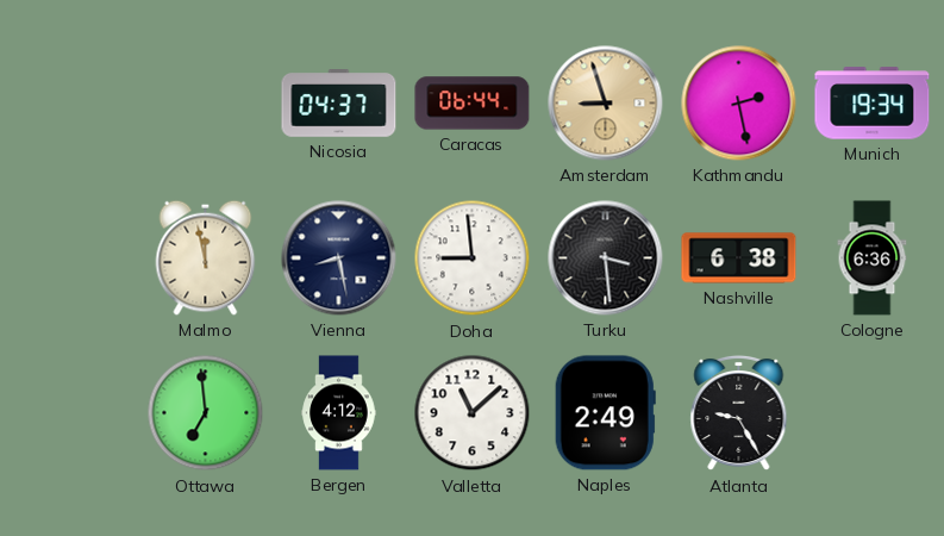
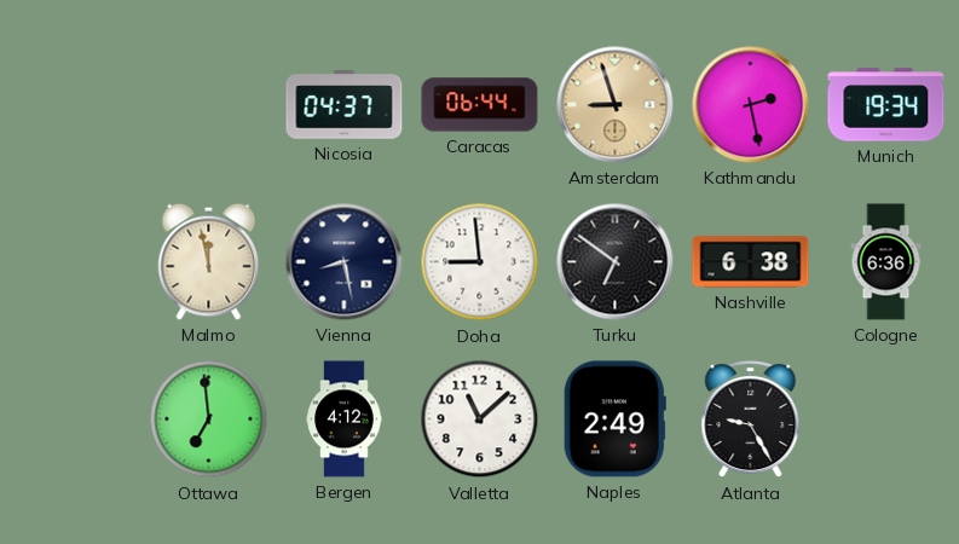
Turku: 3:29 -> 6:51 (616, 262)
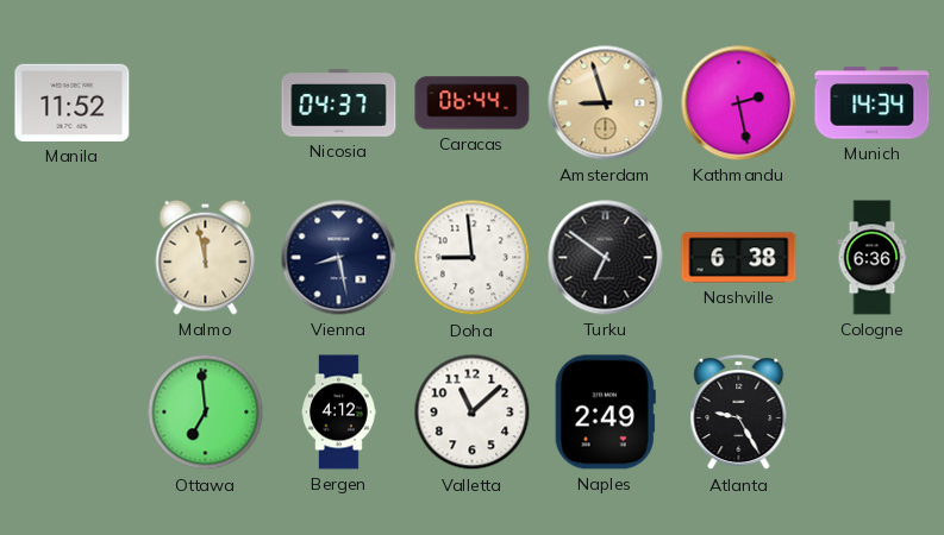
Manila: none -> 11:52 (73, 102)
Munich: 19:34 -> 14:34 (873, 103)
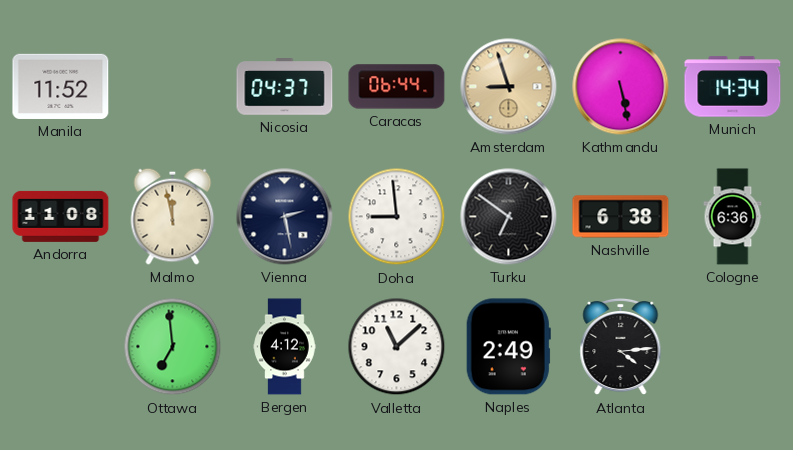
Kathmandu: 2:28 -> 5:28 (621, 87)
Andorra: none -> 11:08 (61, 216)
Vienna: 8:28 -> 2:28 (285, 217)
Atlanta: 9:25 -> 4:14 (621, 347)
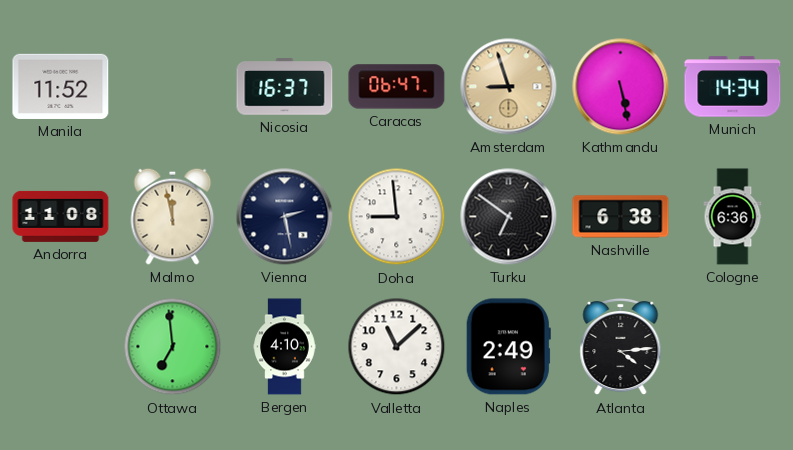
Nicosia: 04:37 -> 16:37 (285, 87)
Caracas: 06:44 -> 06:47 (397, 87)
Bergen: 4:12 -> 4:10 (285, 347)
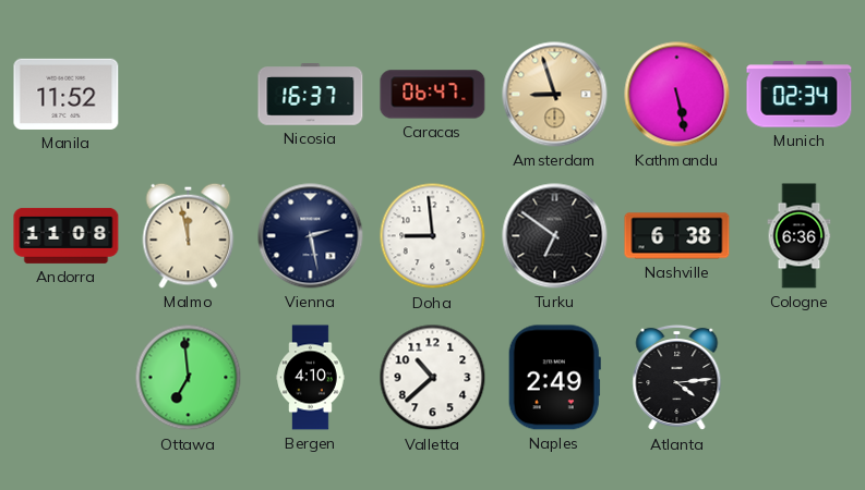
Munich: 14:34 -> 02:34 (800, 95)
Valletta: 11:08 -> 10:38 (433, 378)
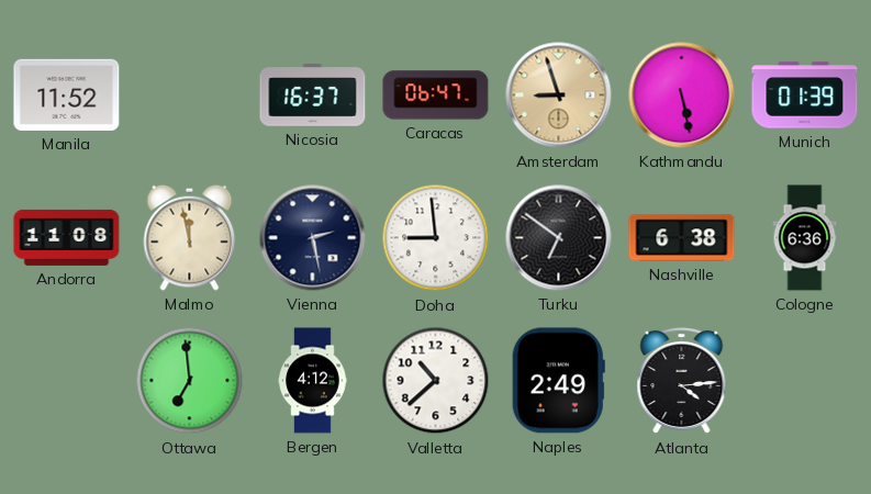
Munich: 02:34 -> 01:39 (805, 96)
Bergen: 4:10 -> 4:12 (313, 381)
